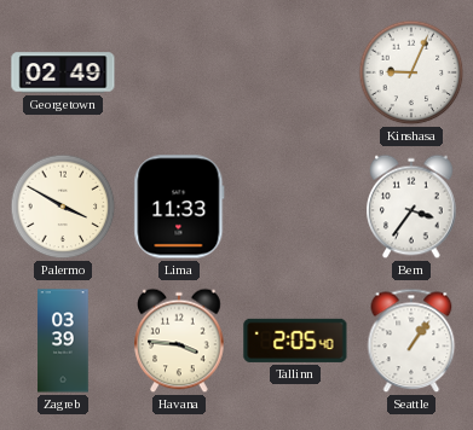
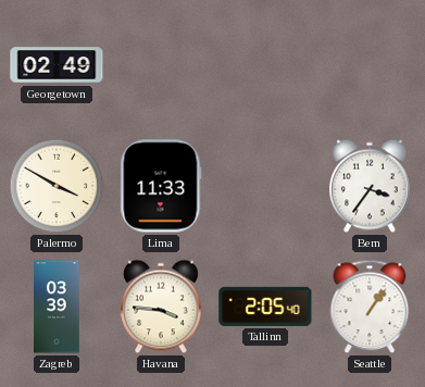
Kinshasa: 9:04 -> none (411, 72)
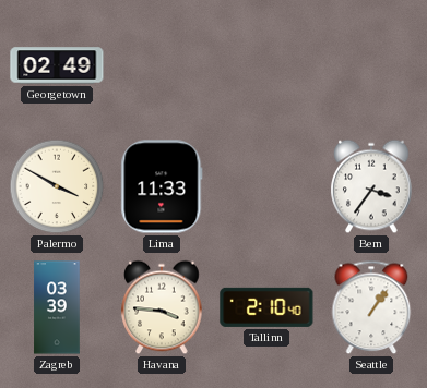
Tallinn: 2:05 -> 2:10 (266, 307)
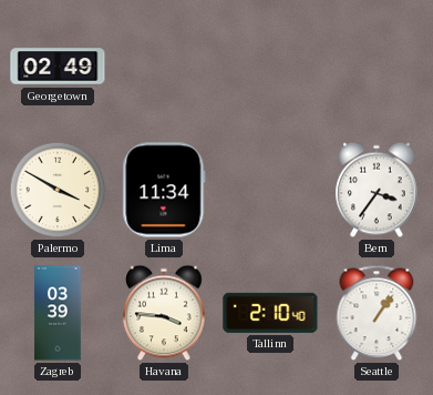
Lima: 11:33 -> 11:34 (164, 190)
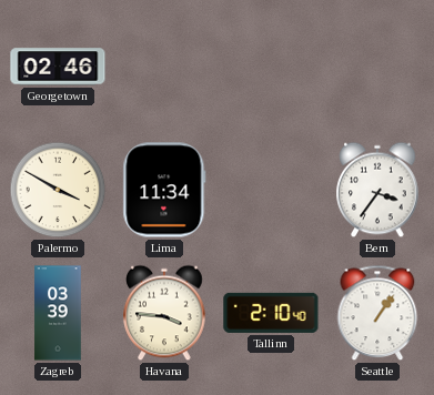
Georgetown: 02:49 -> 02:46 (58, 67)
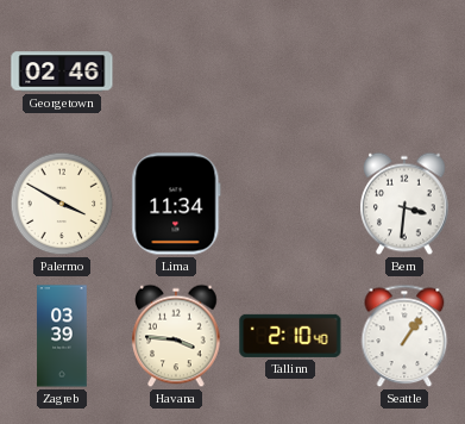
Bern: 3:36 -> 3:31 (404, 204)
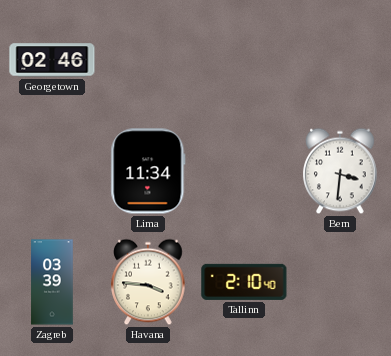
Palermo: 3:50 -> none (62, 204)
Seattle: 1:06 -> none (404, 336)
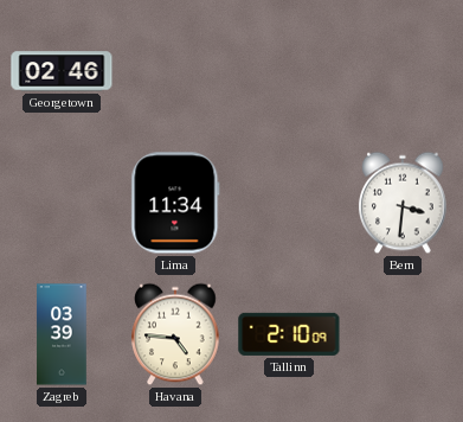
Havana: 3:46 -> 4:46 (175, 334)
Tallinn: 2:10:40 -> 2:10:09 (289, 334)
